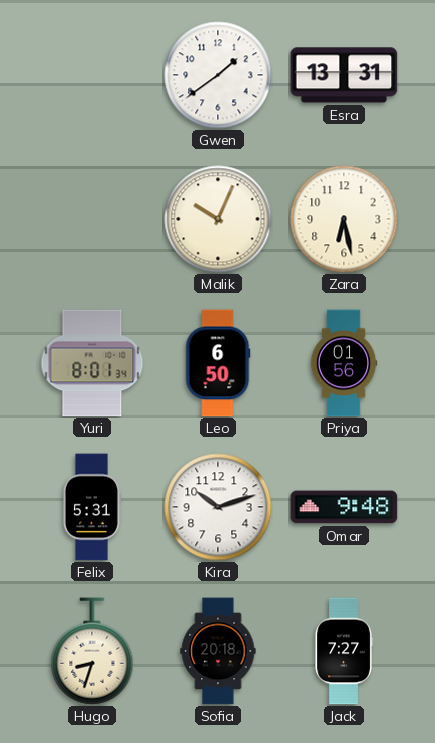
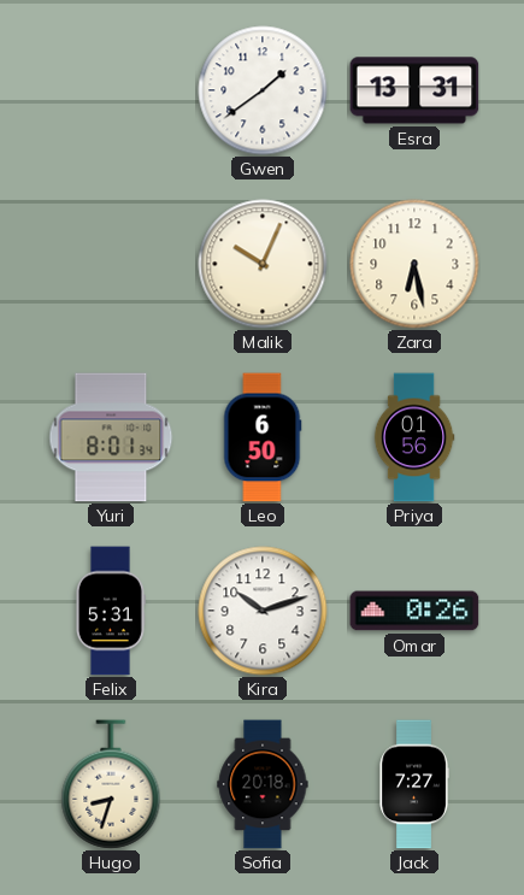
Omar: 9:48 -> 0:26 (414, 611)
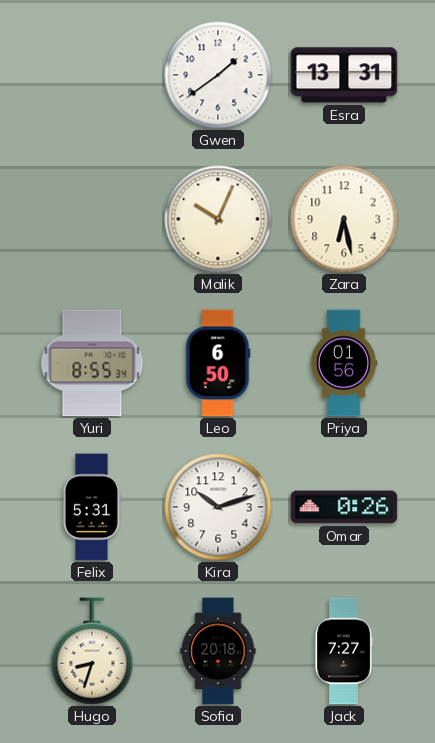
Yuri: 8:01 -> 8:55 (92, 363)
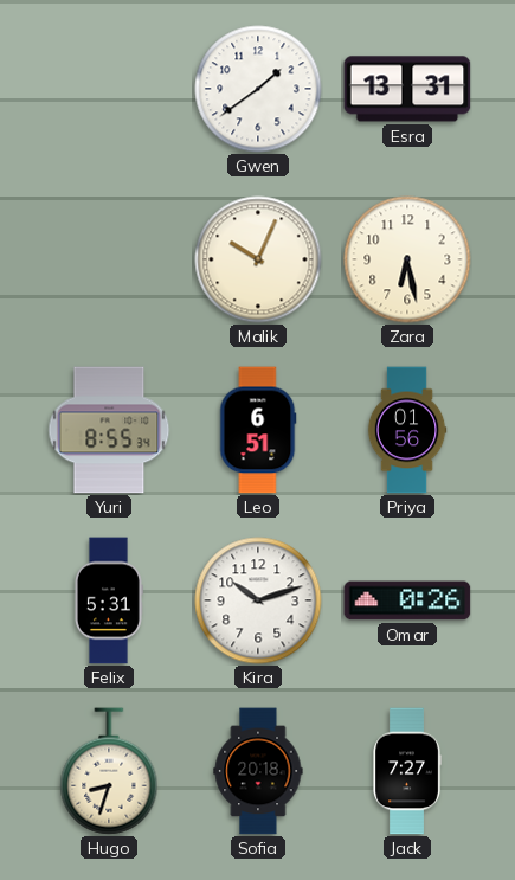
Leo: 6:50 -> 6:51 (258, 430)
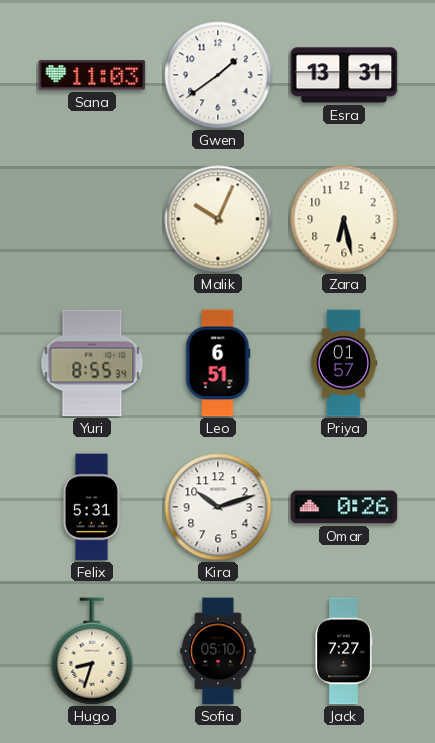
Sana: none -> 11:03 (92, 75)
Priya: 01:56 -> 01:57 (344, 363)
Sofia: 20:18 -> 05:10 (218, 651)
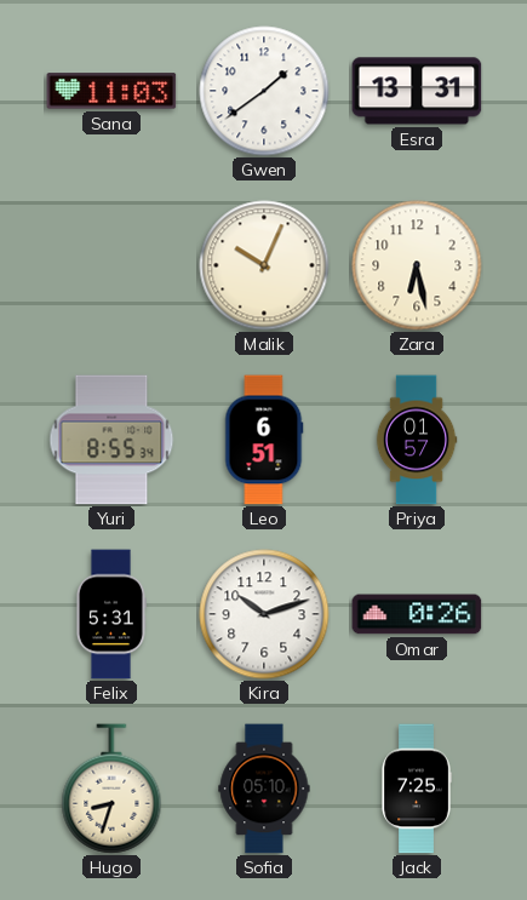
Jack: 7:27 -> 7:25 (417, 789)
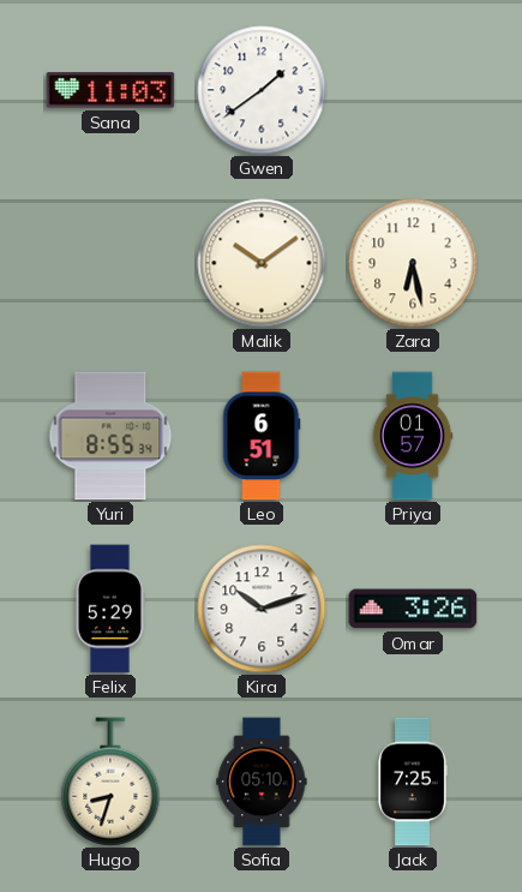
Esra: 13:31 -> none (417, 91)
Malik: 10:04 -> 10:09 (262, 263)
Felix: 5:31 -> 5:29 (109, 609)
Omar: 0:26 -> 3:26 (413, 609)
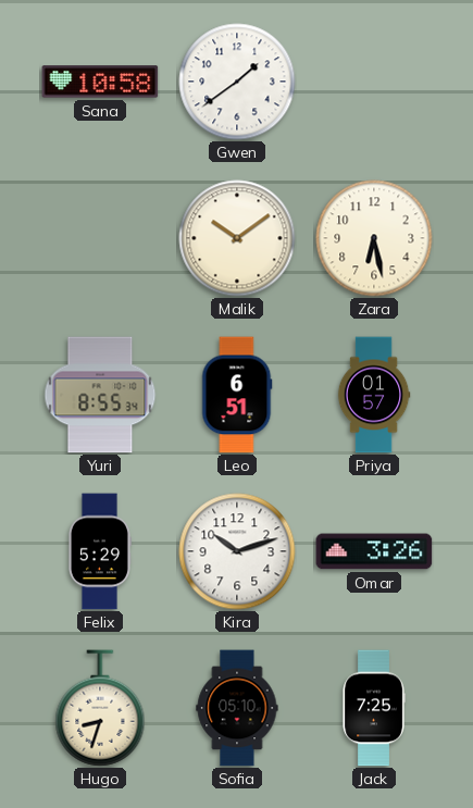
Sana: 11:03 -> 10:58 (100, 82)
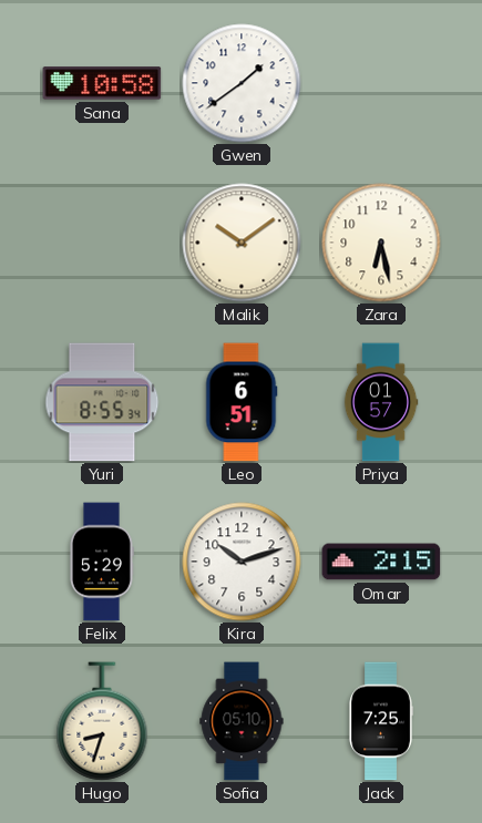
Omar: 3:26 -> 2:15 (381, 562)
